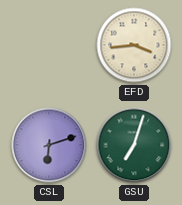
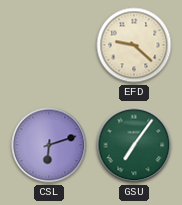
EFD: 3:44 -> 9:22 (134, 45)
GSU: 7:03 -> 7:06 (134, 145)
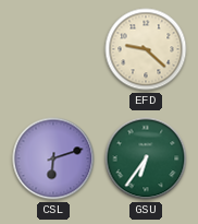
GSU: 7:06 -> 6:36 (146, 158)
